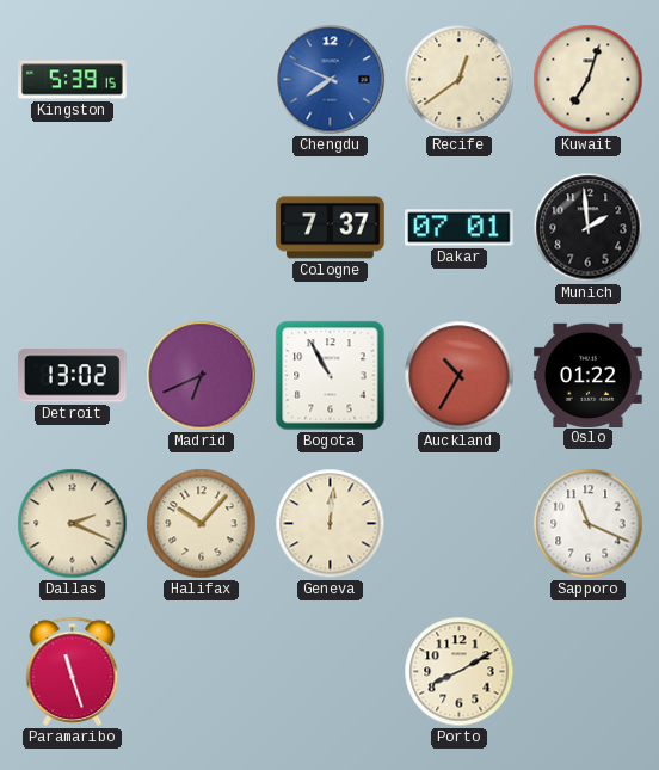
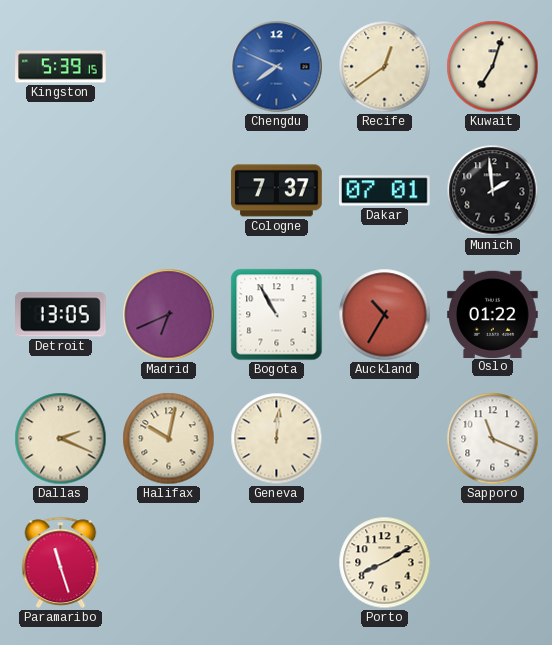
Detroit: 13:02 -> 13:05 (61, 315)
Halifax: 10:07 -> 10:02 (169, 439)
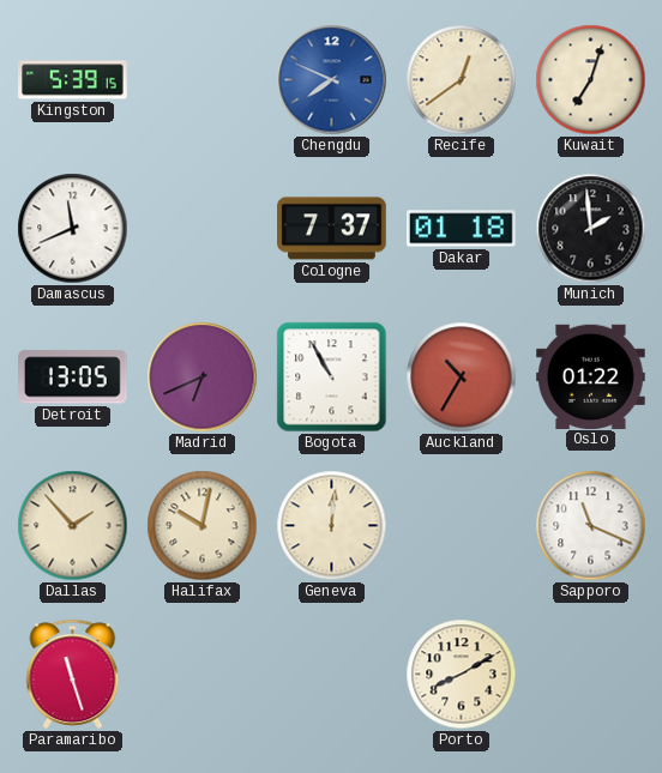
Damascus: none -> 11:41 (73, 229)
Dakar: 07:01 -> 01:18 (462, 229)
Dallas: 2:19 -> 1:53 (73, 526)
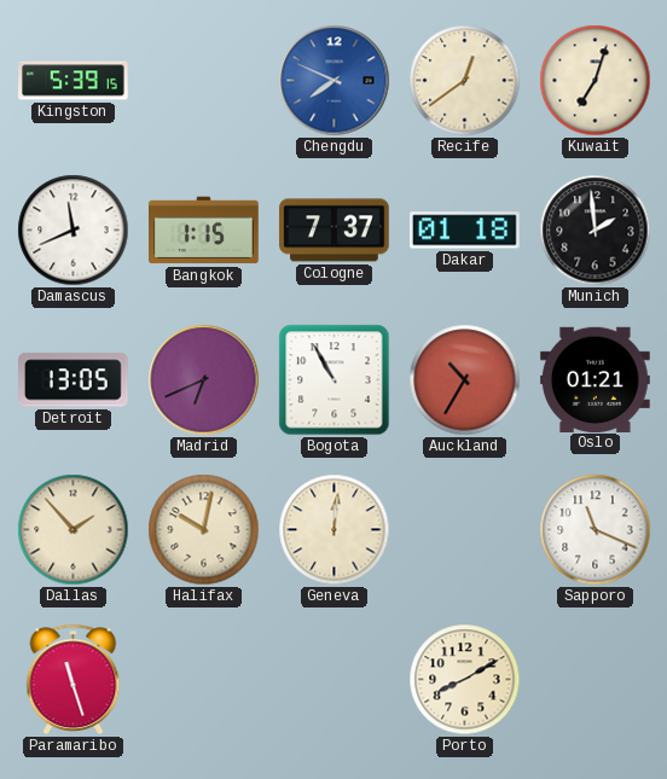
Bangkok: none -> 1:15 (204, 231)
Oslo: 01:22 -> 01:21 (596, 379)
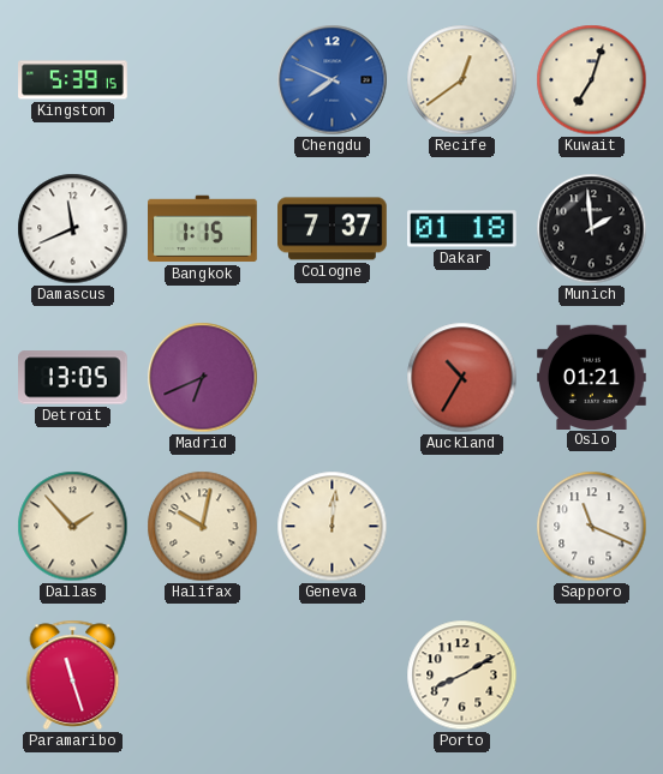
Bogota: 10:55 -> none (335, 380)
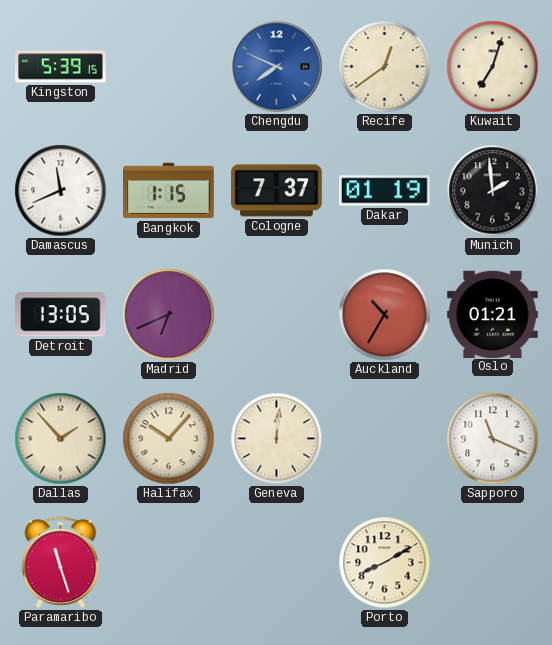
Dakar: 01:18 -> 01:19 (385, 191)
Halifax: 10:02 -> 10:07 (169, 439)
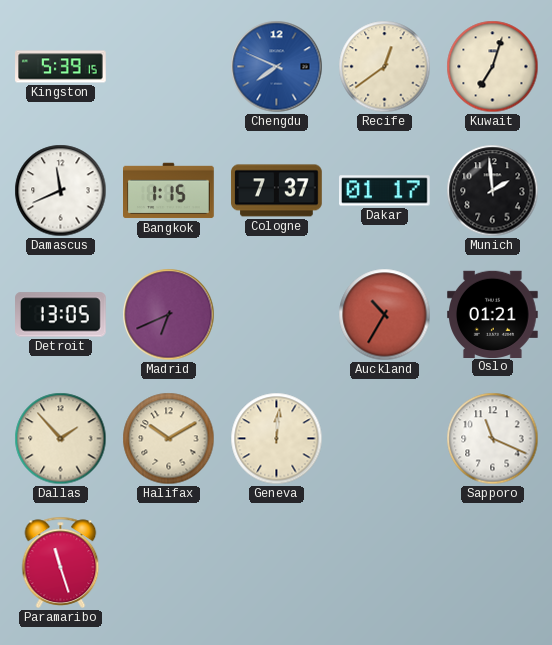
Dakar: 01:19 -> 01:17 (385, 191)
Halifax: 10:07 -> 10:10 (169, 439)
Porto: 8:10 -> none (385, 563)
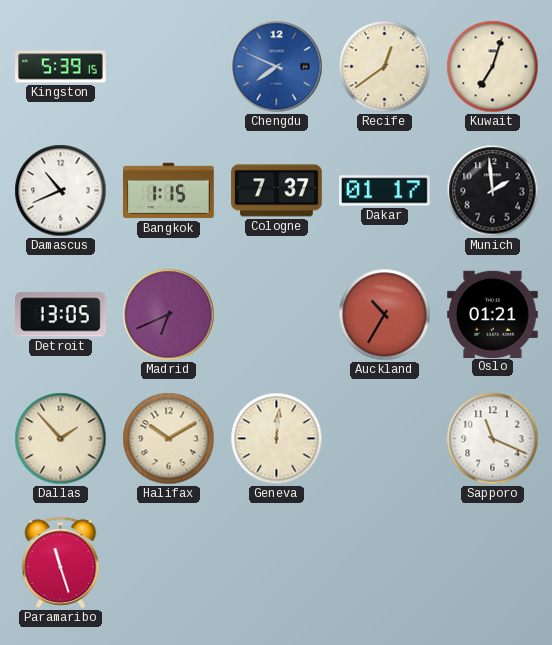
Damascus: 11:41 -> 10:41 (61, 191)
